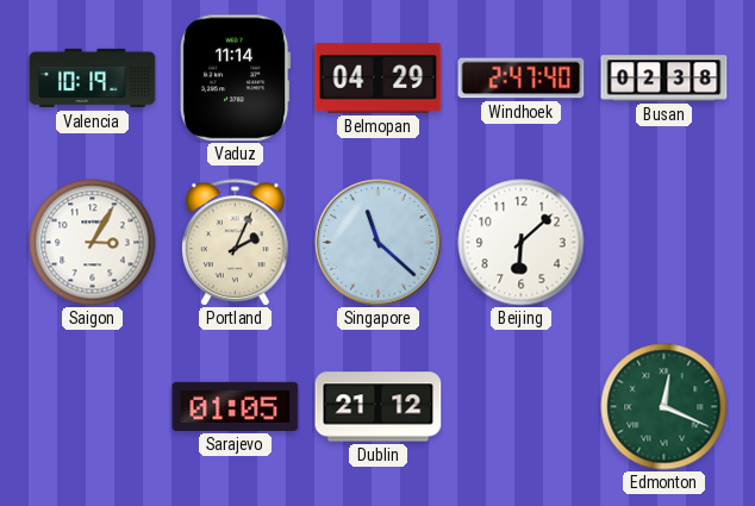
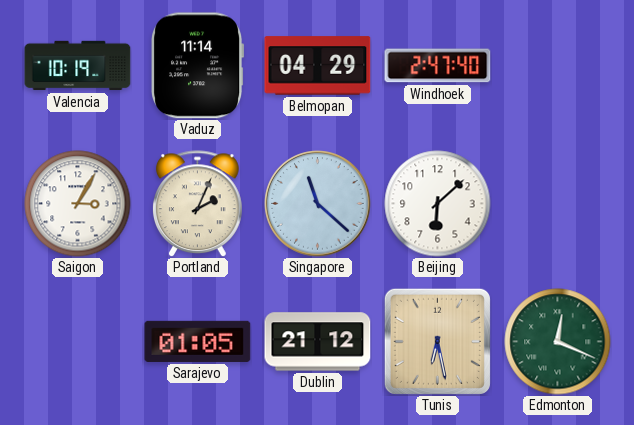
Busan: 02:38 -> none (664, 79)
Tunis: none -> 6:28 (437, 341)
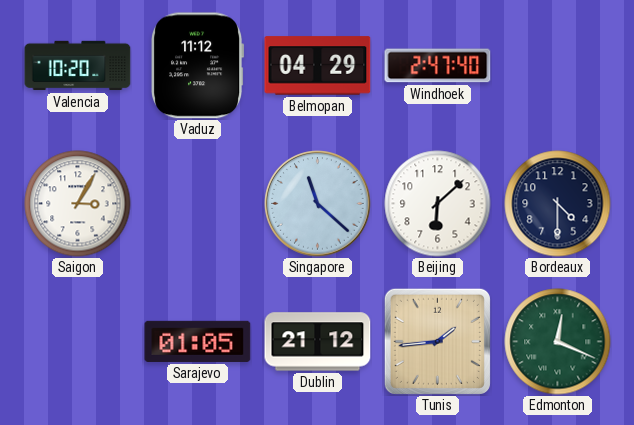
Valencia: 10:19 -> 10:20 (78, 66)
Vaduz: 11:14 -> 11:12 (198, 66)
Portland: 2:04 -> none (198, 204)
Bordeaux: none -> 4:30 (558, 204)
Tunis: 6:28 -> 1:44 (437, 341)
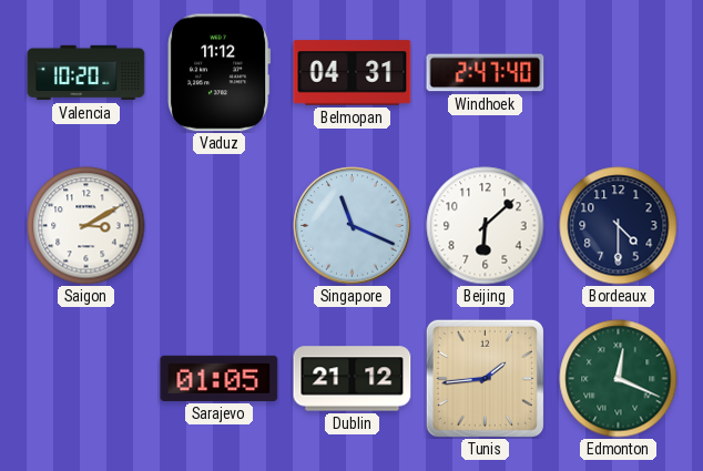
Belmopan: 04:29 -> 04:31 (353, 73)
Saigon: 3:05 -> 3:10 (86, 226)
Singapore: 11:22 -> 11:19 (353, 226)
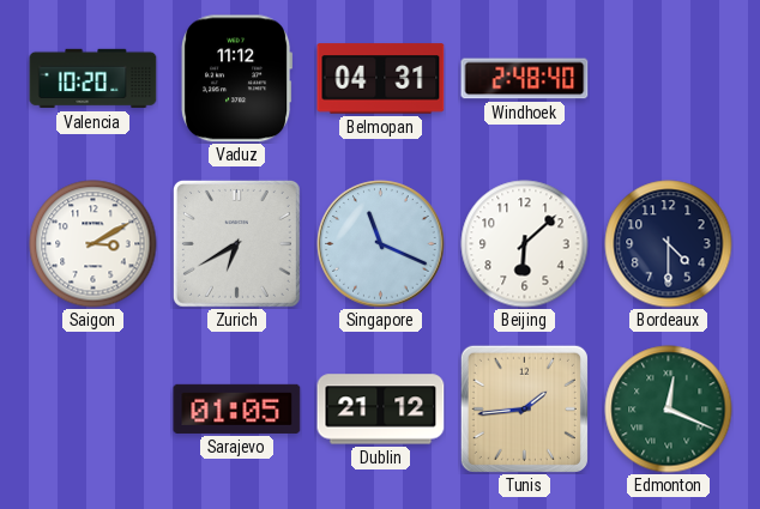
Windhoek: 2:47 -> 2:48 (525, 79)
Zurich: none -> 6:40 (236, 243)
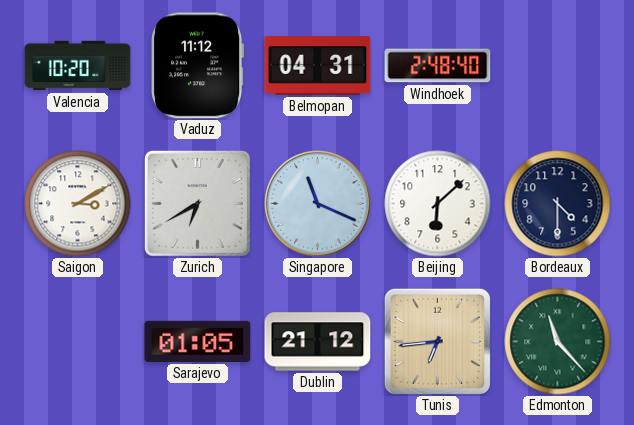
Tunis: 1:44 -> 6:44 (437, 341)
Edmonton: 12:19 -> 11:23 (558, 342)
